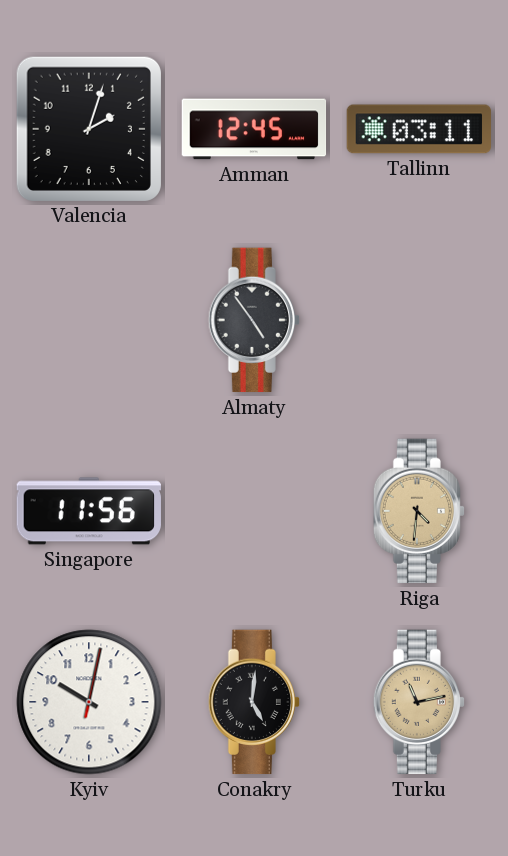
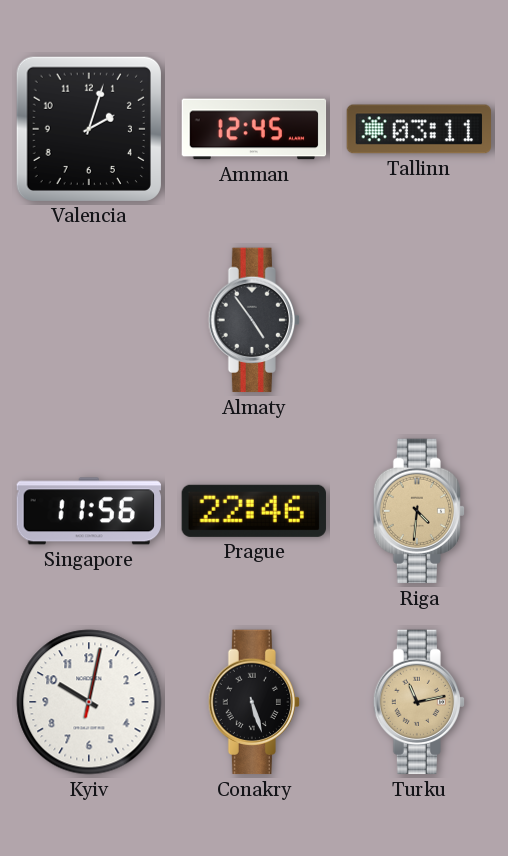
Prague: none -> 22:46 (254, 511)
Conakry: 5:01 -> 5:27 (253, 702)
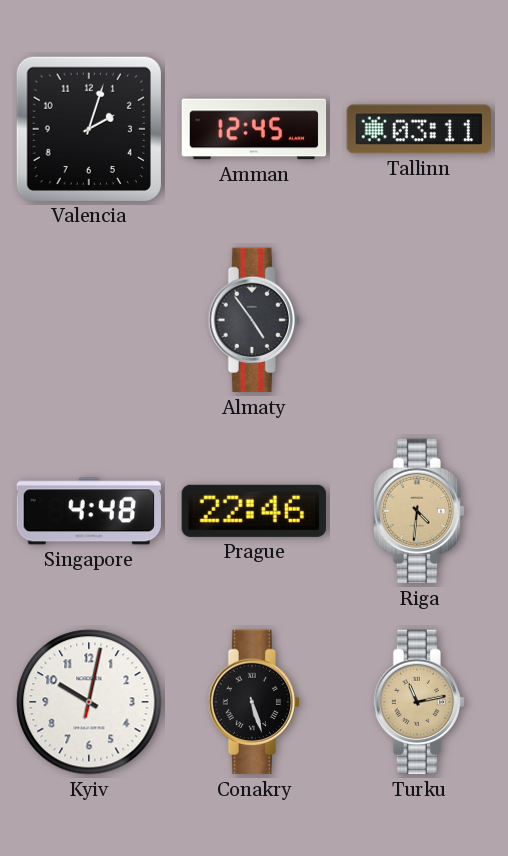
Singapore: 11:56 -> 4:48 (89, 511)
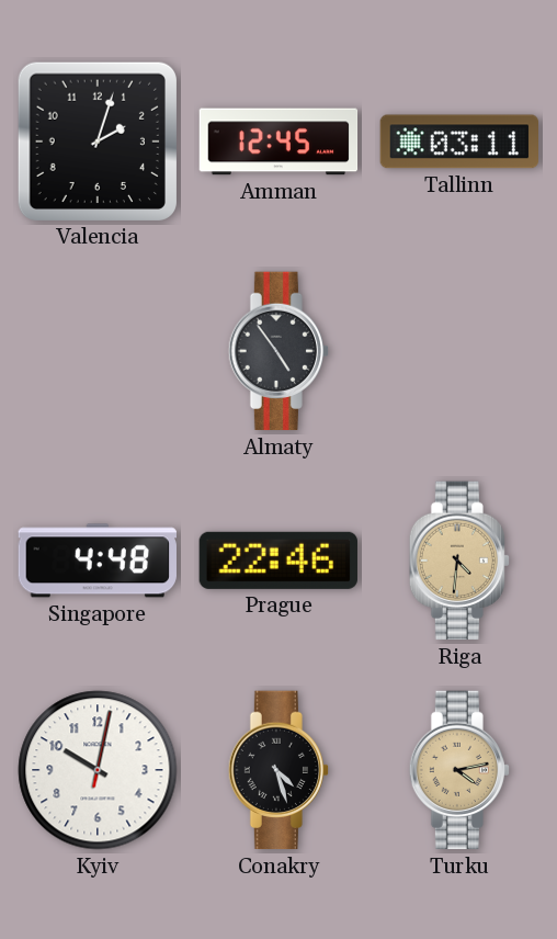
Conakry: 5:27 -> 4:27 (277, 770)
Turku: 11:13 -> 4:13 (458, 770)
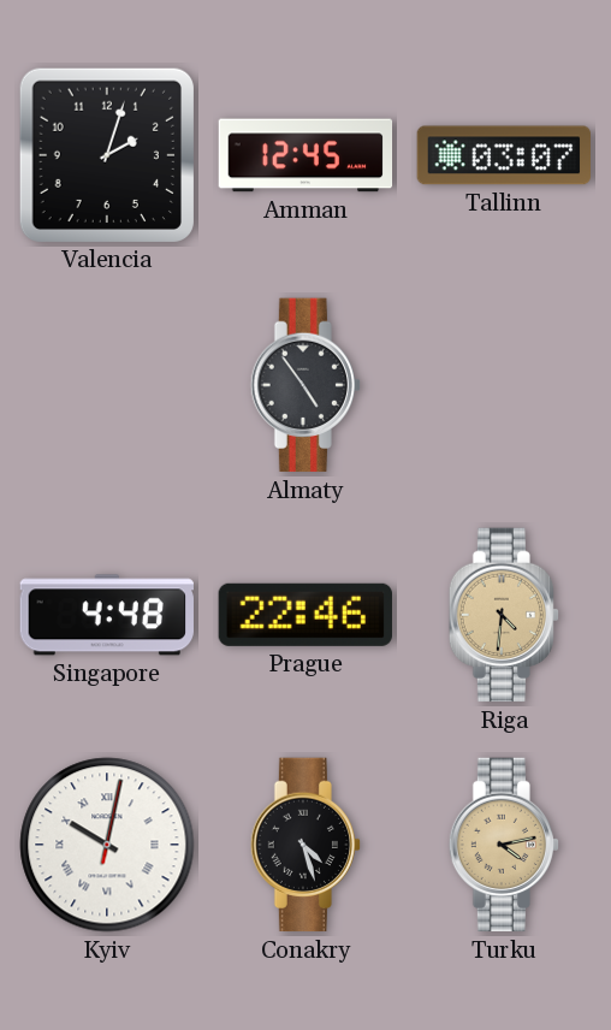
Tallinn: 03:11 -> 03:07 (504, 155)
Kyiv numerals: Arabic -> Roman (107, 845)
